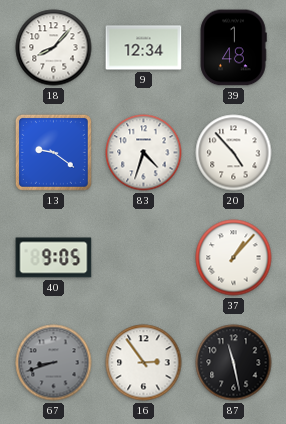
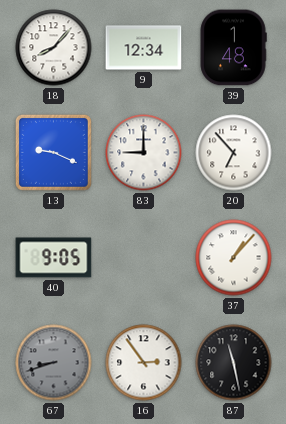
13: 9:21 -> 9:19 (53, 152)
83: 4:33 -> 9:00 (144, 153)
20: 4:53 -> 6:53 (234, 153)
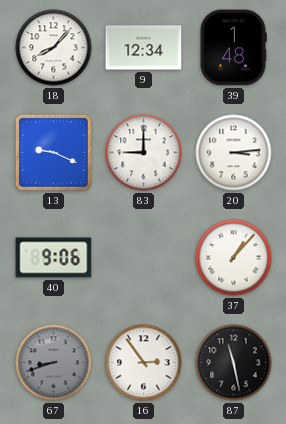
20: 6:53 -> 3:14 (234, 153)
40: 9:05 -> 9:06 (54, 258)
